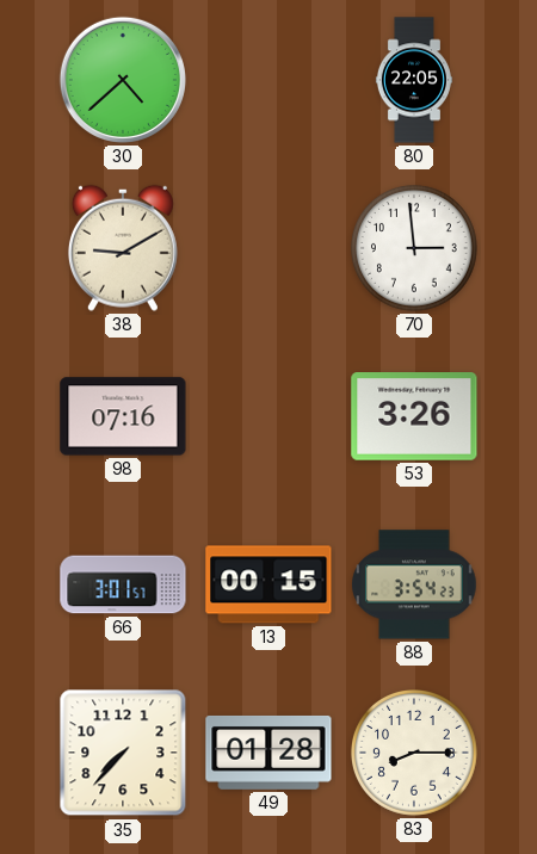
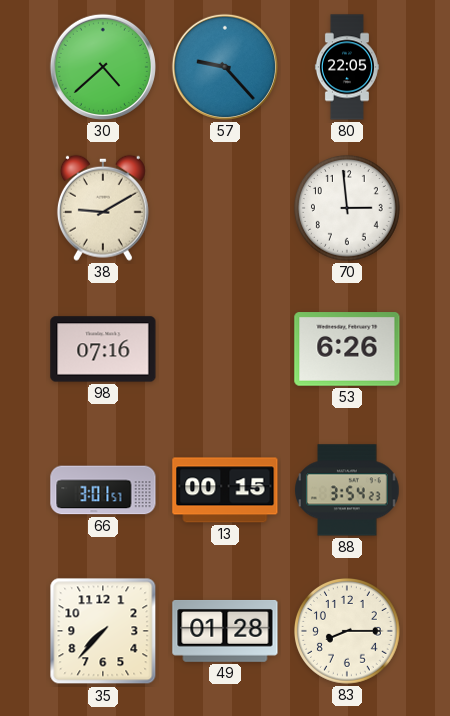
57: none -> 9:23 (225, 67)
53: 3:26 -> 6:26 (347, 349)
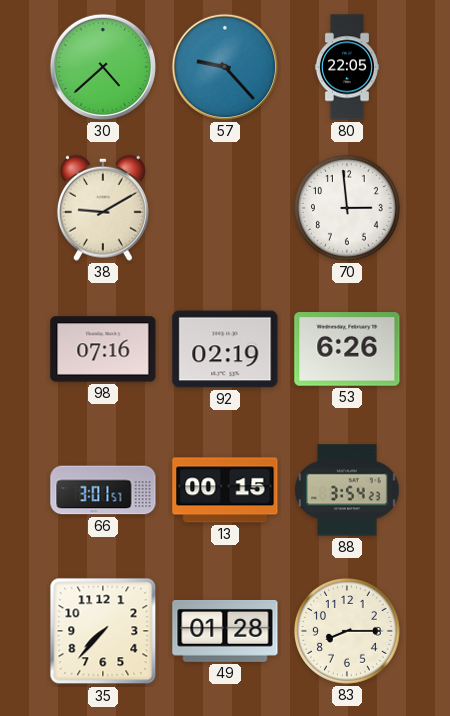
92: none -> 02:19 (225, 349)
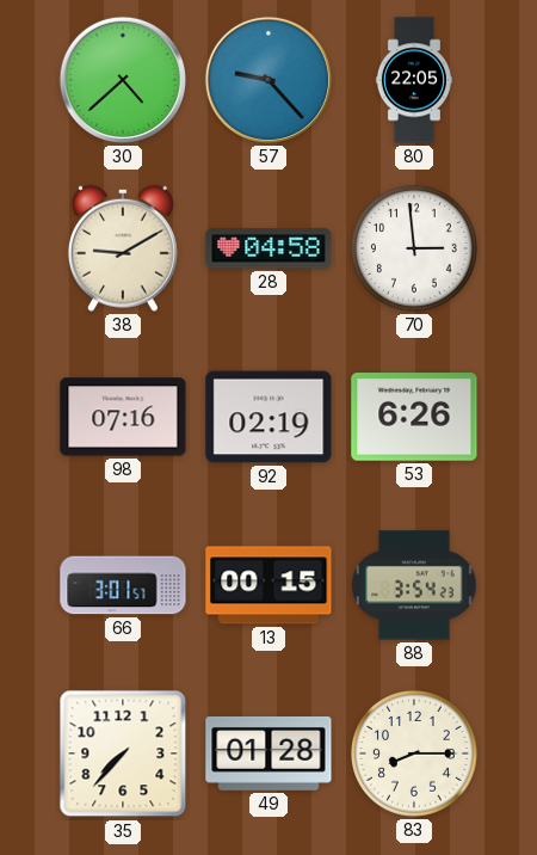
28: none -> 04:58 (268, 248)
